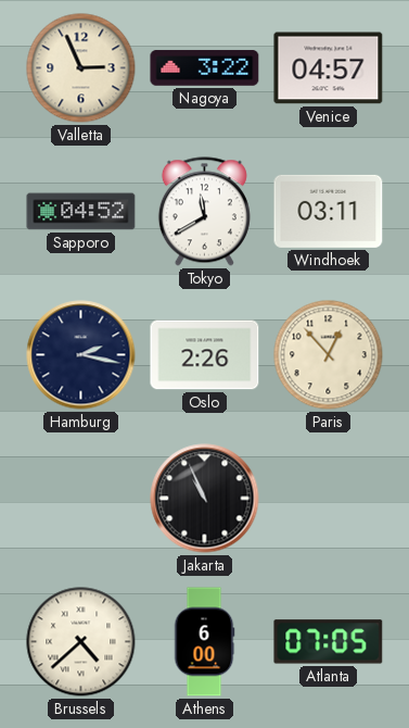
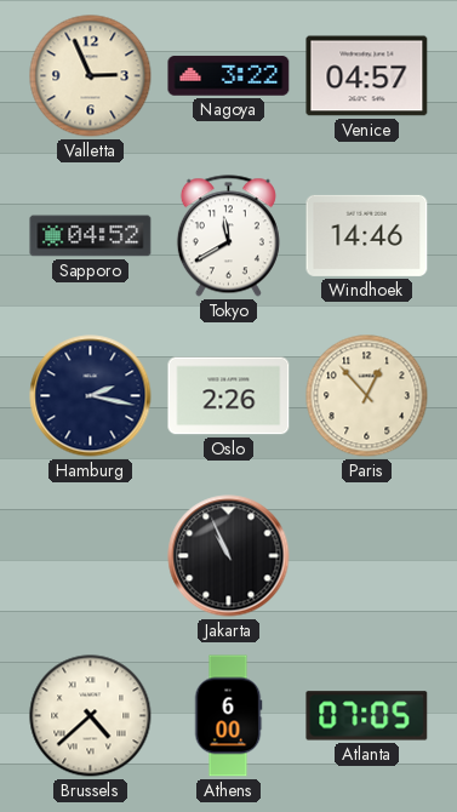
Windhoek: 03:11 -> 14:46 (367, 235)
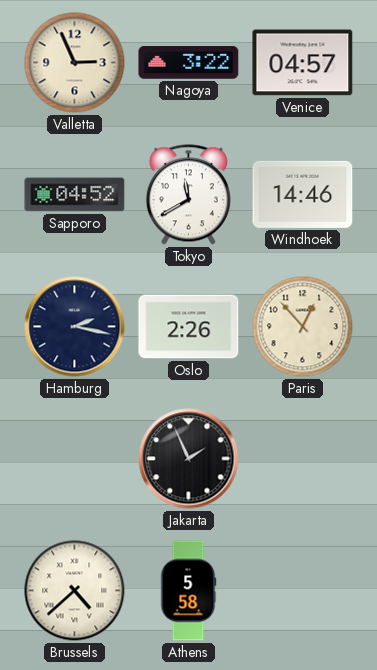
Jakarta: 10:56 -> 1:56 (189, 459)
Athens: 6:00 -> 5:58 (188, 591)
Atlanta: 07:05 -> none (367, 716)
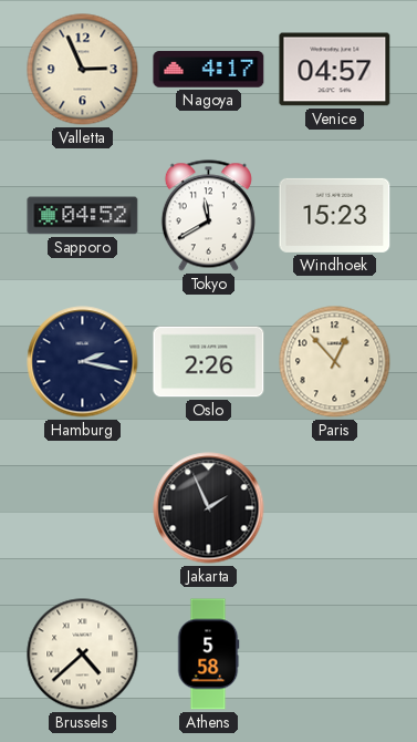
Nagoya: 3:22 -> 4:17 (209, 70)
Windhoek: 14:46 -> 15:23 (335, 215)
